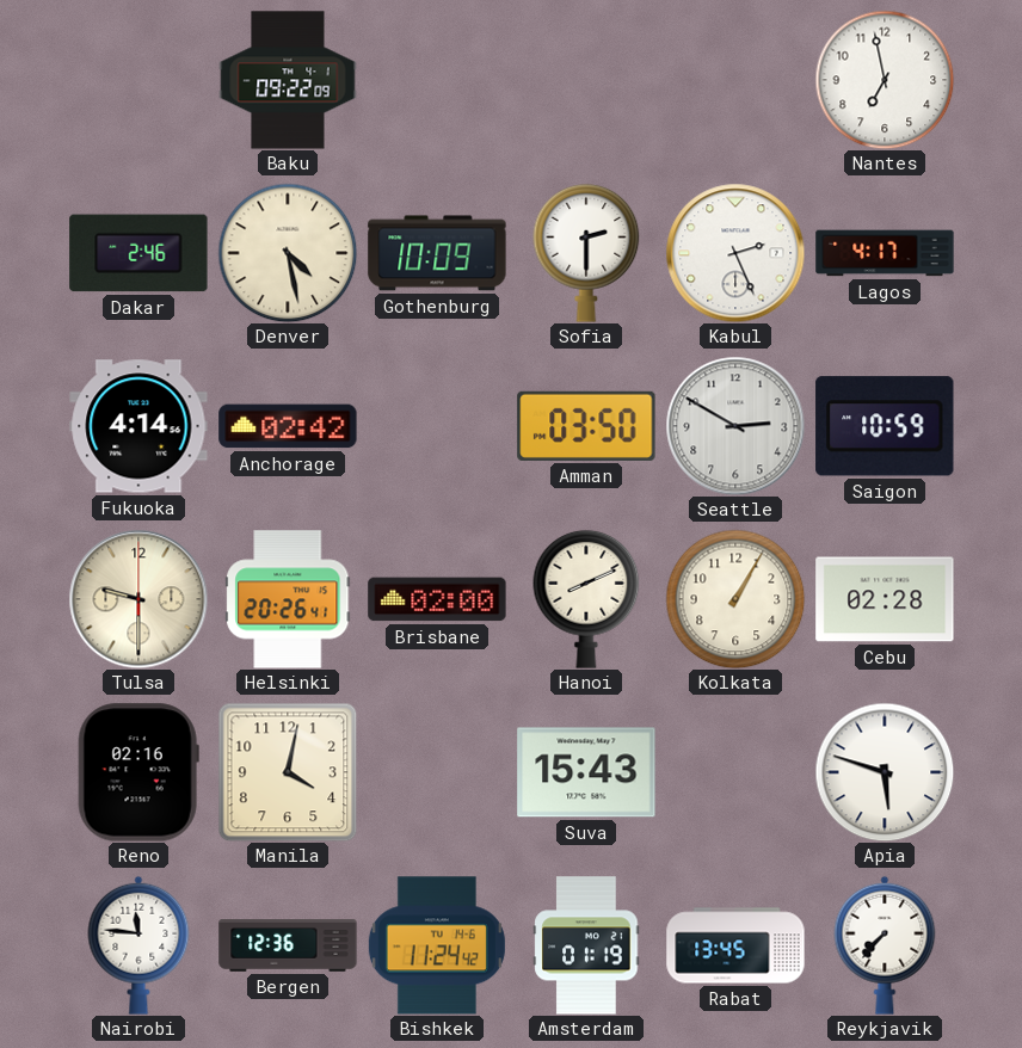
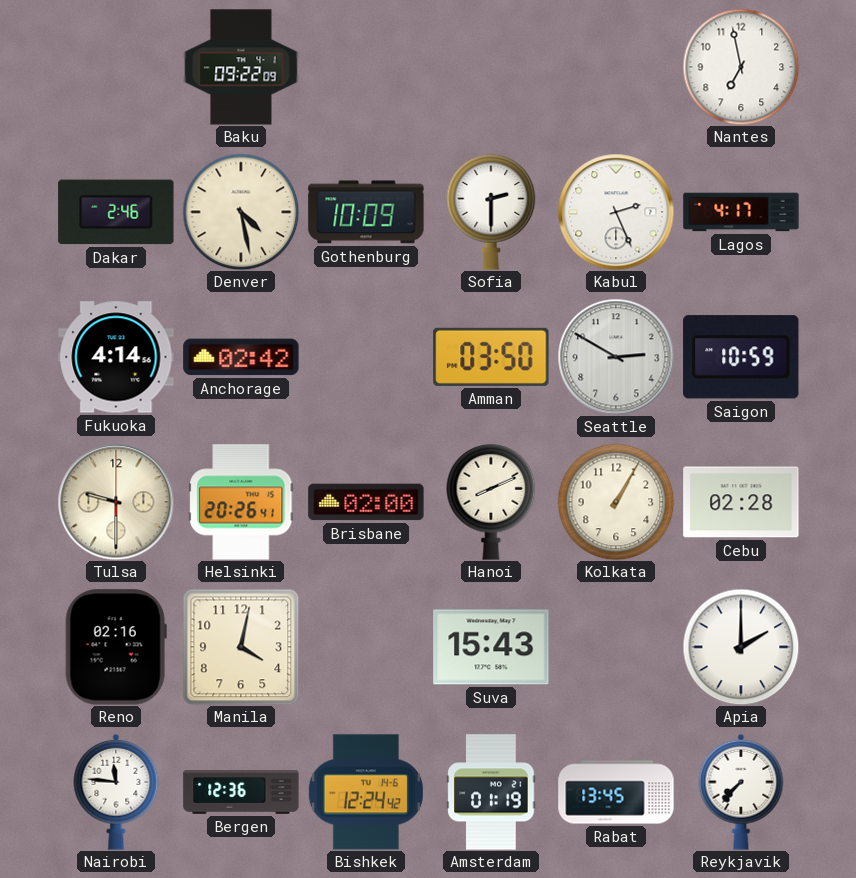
Apia: 5:48 -> 2:00 (741, 647)
Bishkek: 11:24 -> 12:24 (366, 792)
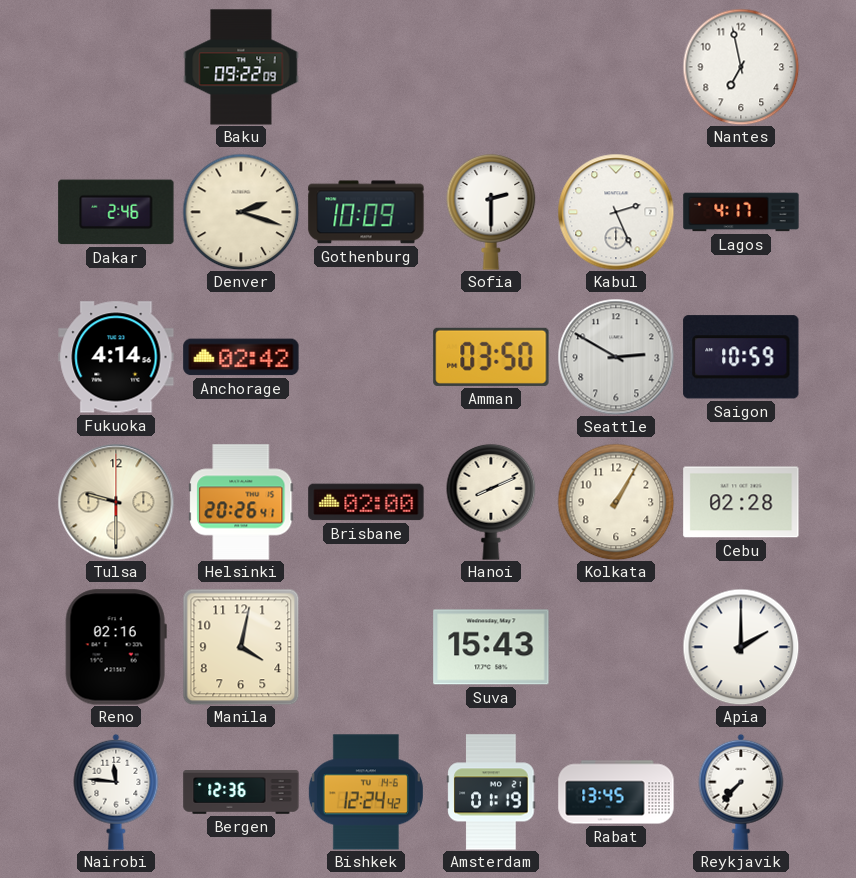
Denver: 4:28 -> 2:18 (241, 212)
